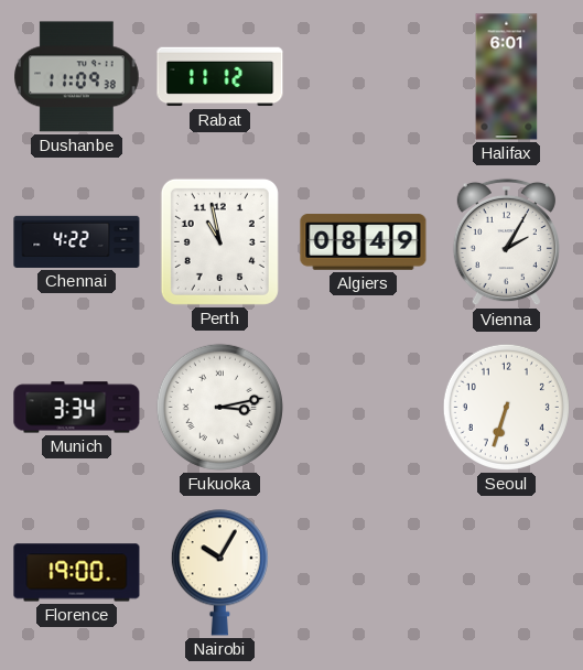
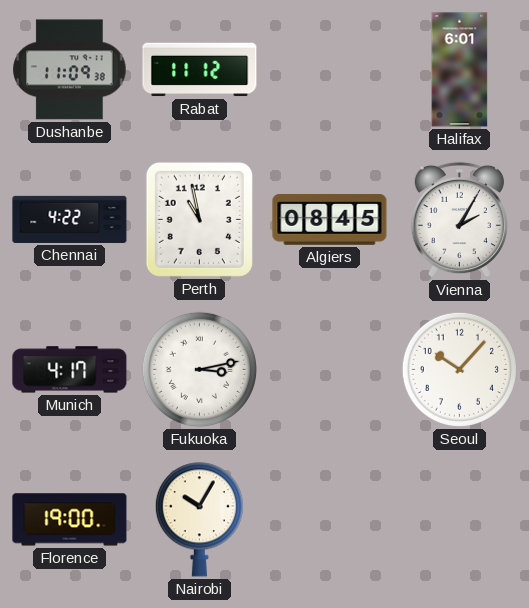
Algiers: 08:49 -> 08:45 (330, 220)
Munich: 3:34 -> 4:17 (70, 370)
Seoul: 6:33 -> 10:07 (459, 369)
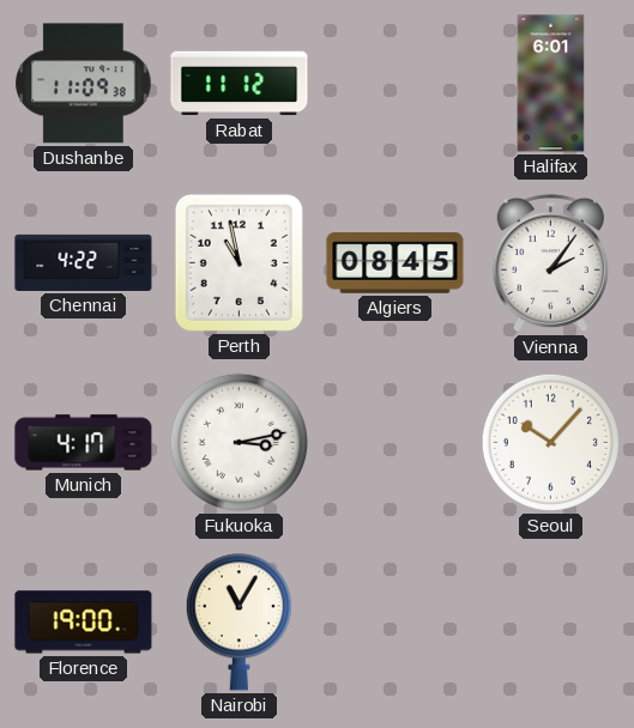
Vienna: 2:05 -> 2:06 (550, 263)
Nairobi: 10:05 -> 11:05 (238, 623)
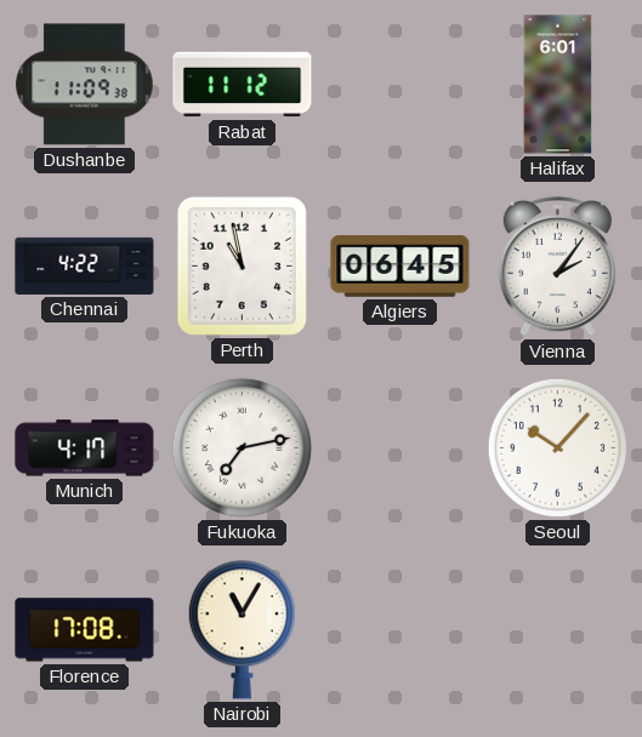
Algiers: 08:45 -> 06:45 (400, 267)
Fukuoka: 3:13 -> 7:13 (242, 447)
Florence: 19:00 -> 17:08 (85, 630)
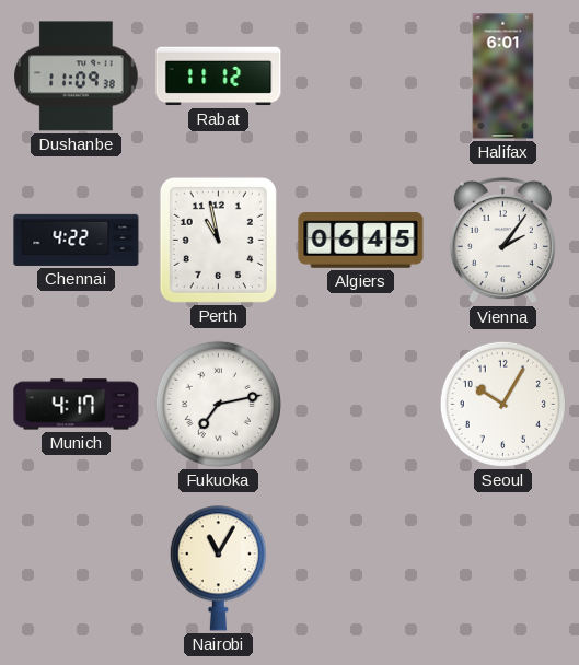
Seoul: 10:07 -> 10:05 (502, 404)
Florence: 17:08 -> none (85, 630)
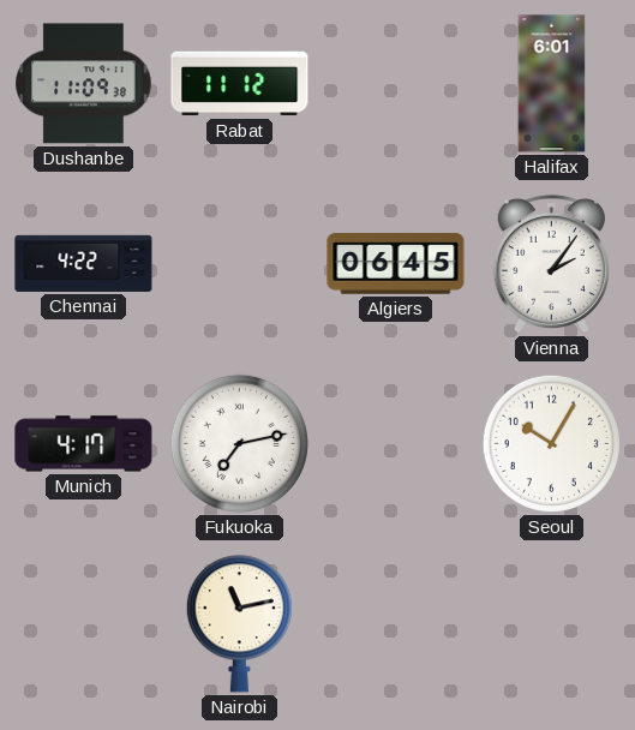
Perth: 10:58 -> none (218, 240)
Nairobi: 11:05 -> 11:13 (239, 624)
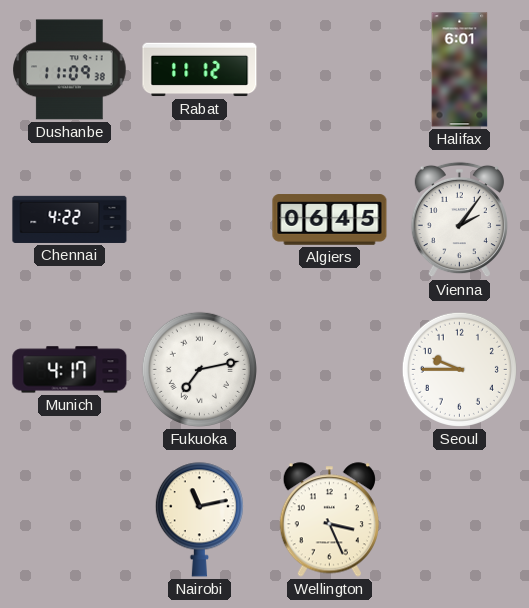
Seoul: 10:05 -> 9:45 (459, 369)
Wellington: none -> 3:26 (329, 520)
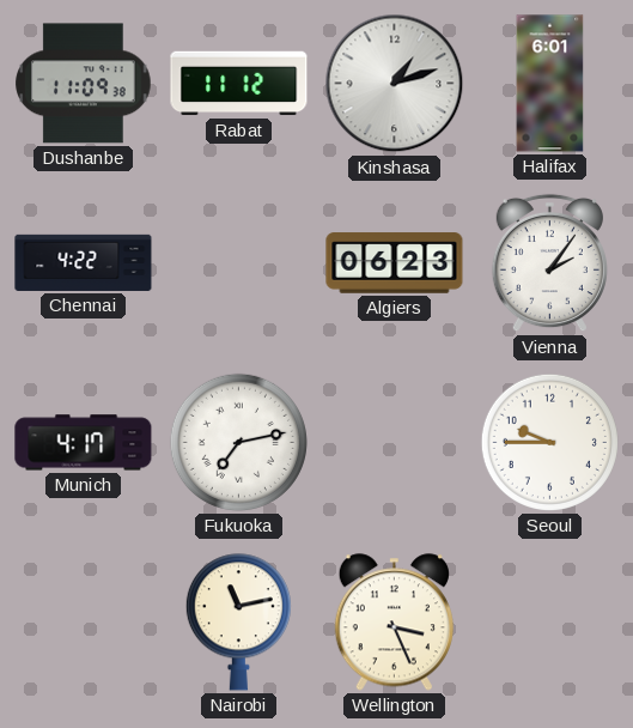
Kinshasa: none -> 1:12 (395, 84)
Algiers: 06:45 -> 06:23 (395, 263)
